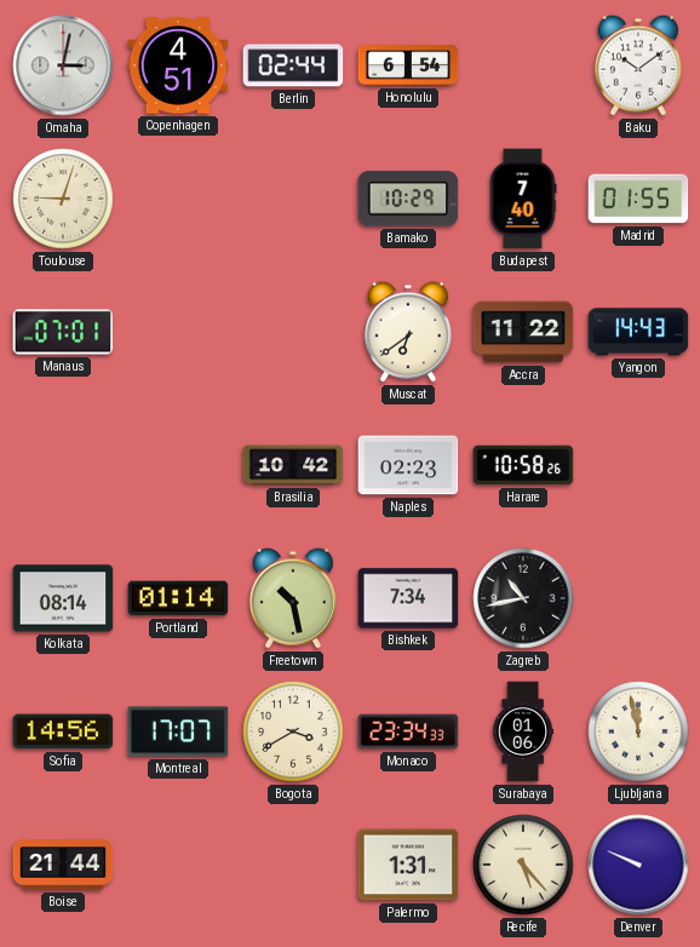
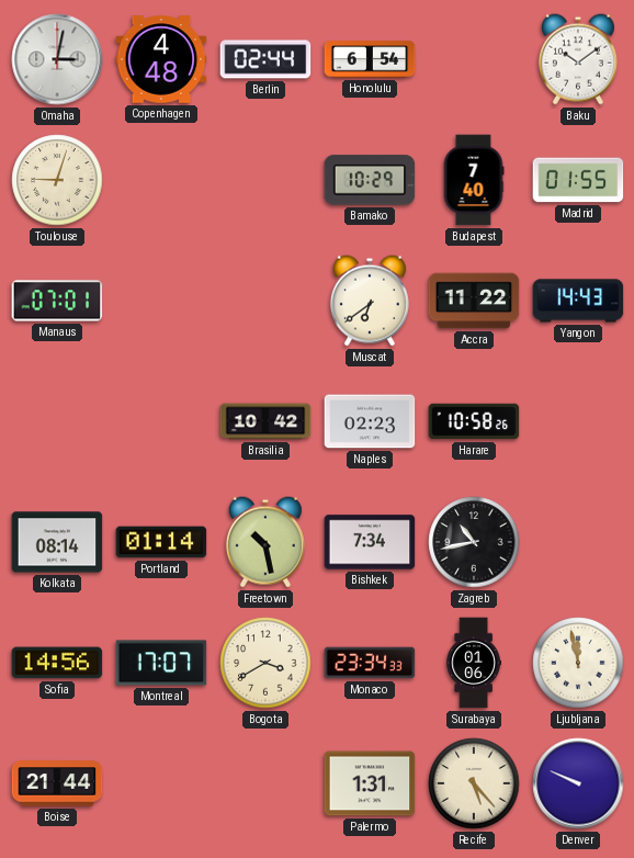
Copenhagen: 4:51 -> 4:48 (161, 59)
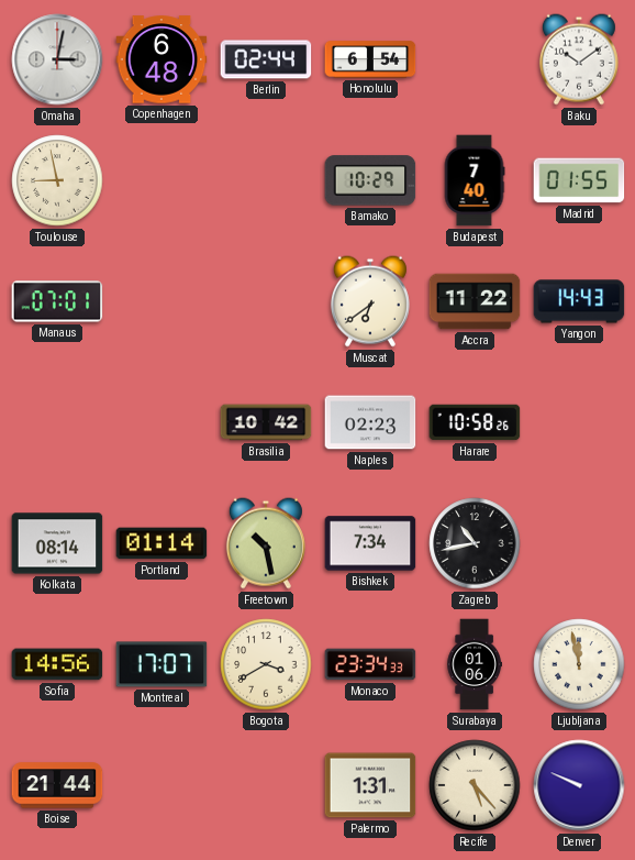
Copenhagen: 4:48 -> 6:48 (161, 59)
Toulouse: 9:03 -> 8:58 (57, 180)
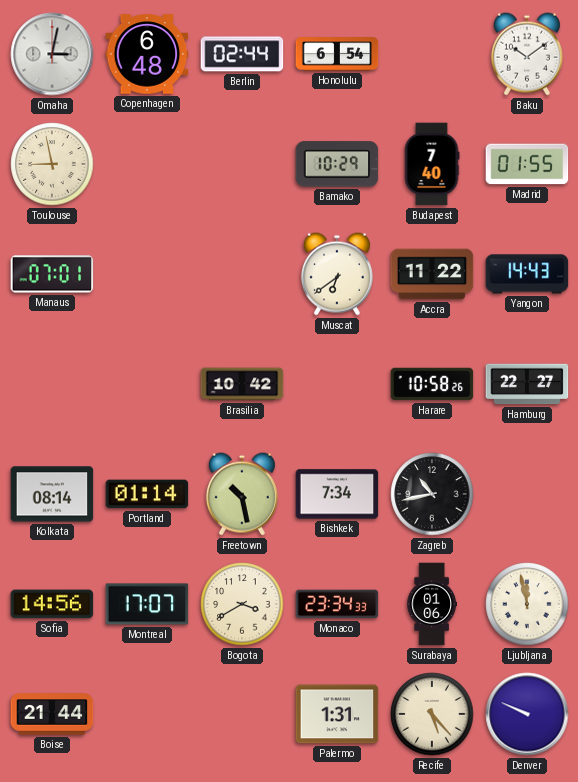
Naples: 02:23 -> none (370, 422)
Hamburg: none -> 22:27 (527, 384)
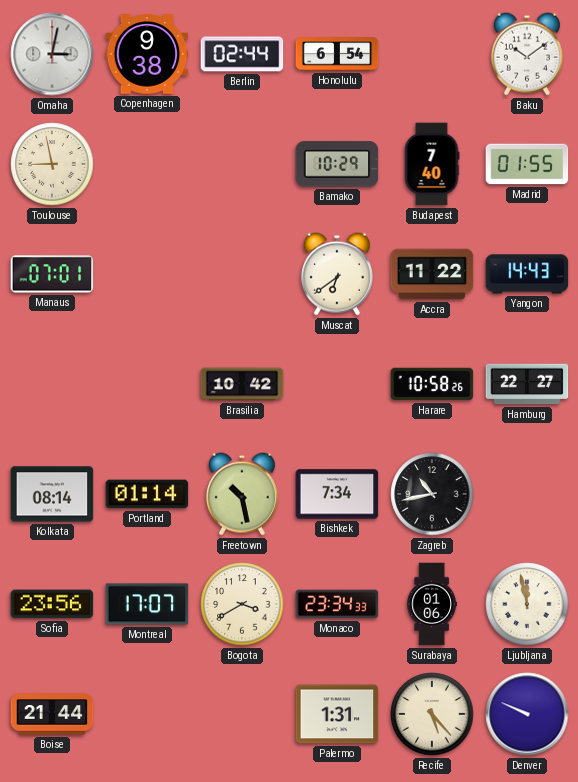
Copenhagen: 6:48 -> 9:38 (147, 54)
Sofia: 14:56 -> 23:56 (52, 604)
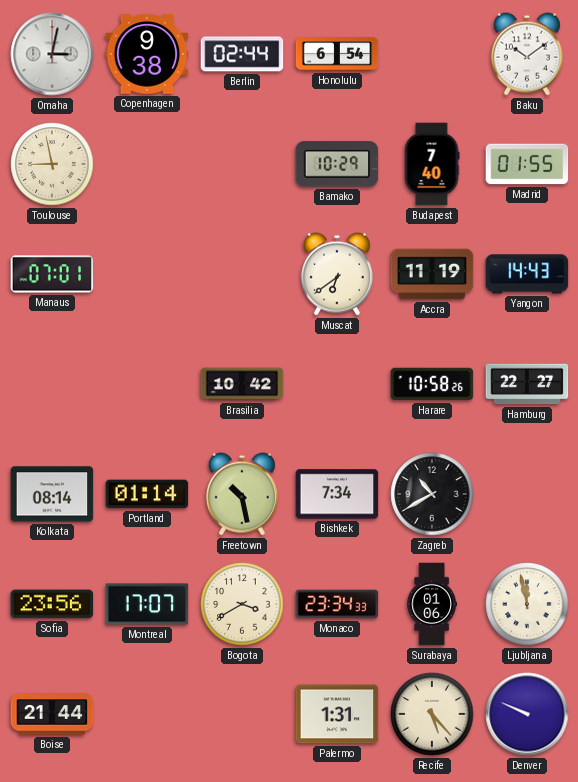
Accra: 11:22 -> 11:19 (432, 274)
Zagreb: 10:43 -> 10:40 (432, 494)
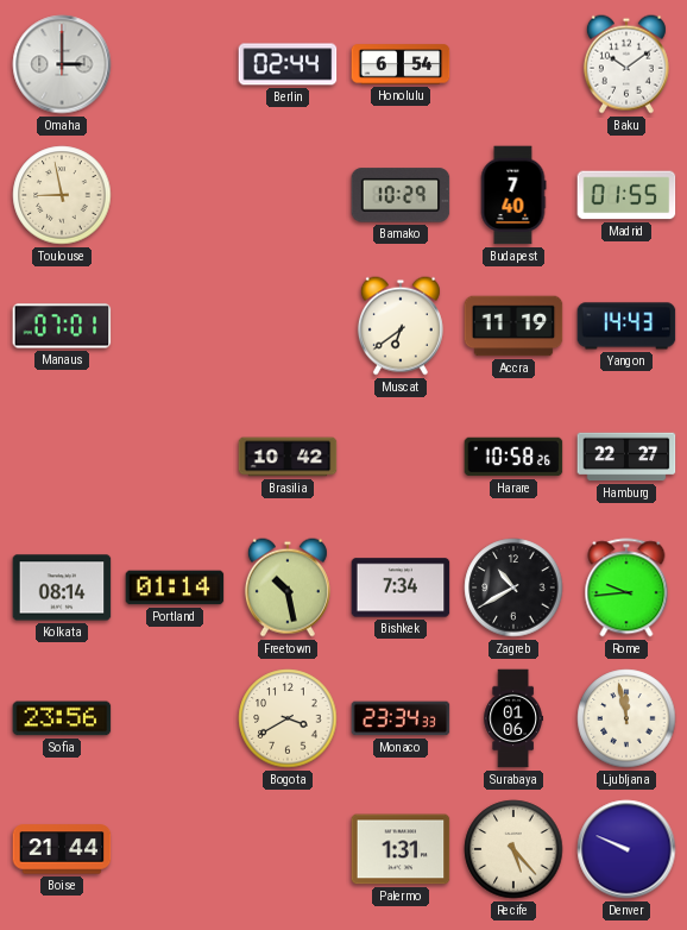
Omaha: 3:02 -> 3:00 (62, 64)
Copenhagen: 9:38 -> none (147, 54)
Rome: none -> 9:44 (626, 587)
Montreal: 17:07 -> none (147, 604)
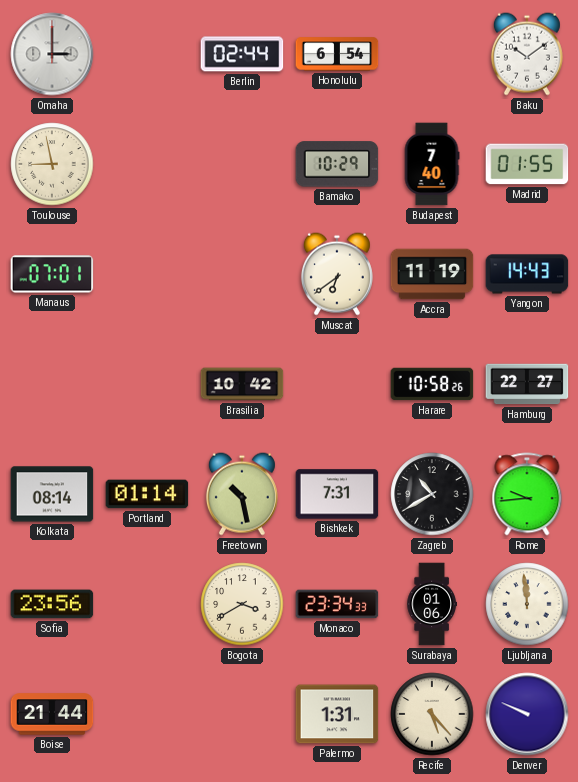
Bishkek: 7:34 -> 7:31 (337, 494)
Ljubljana: 11:58 -> 11:59 (527, 604)
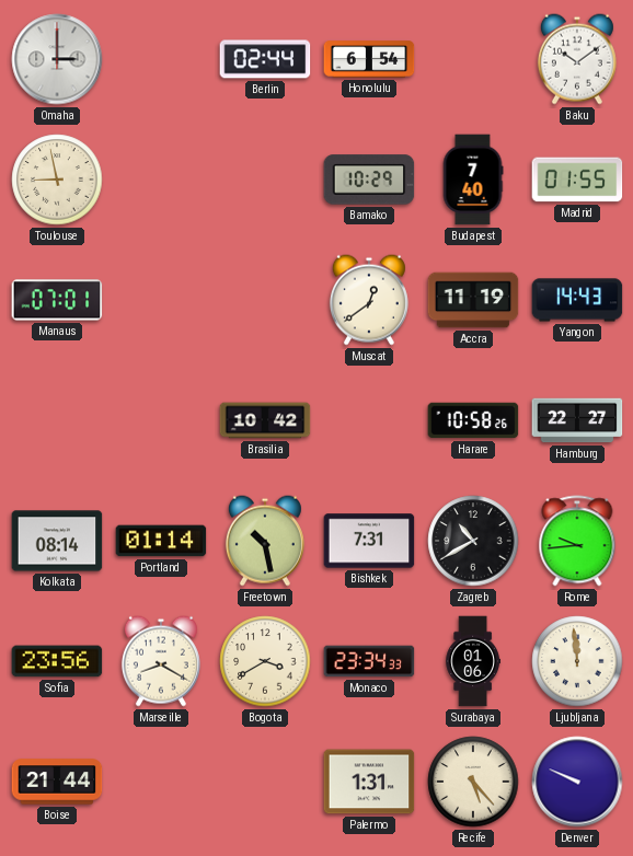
Muscat: 6:39 -> 12:39 (369, 300)
Marseille: none -> 8:20 (161, 661)
